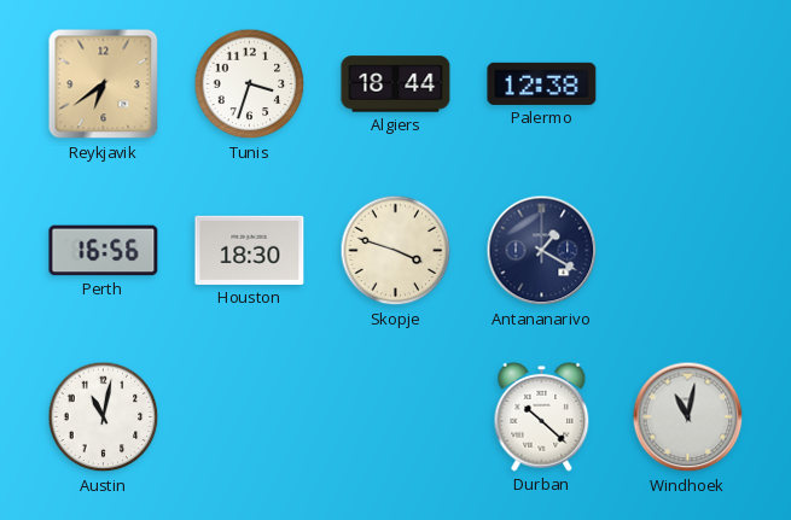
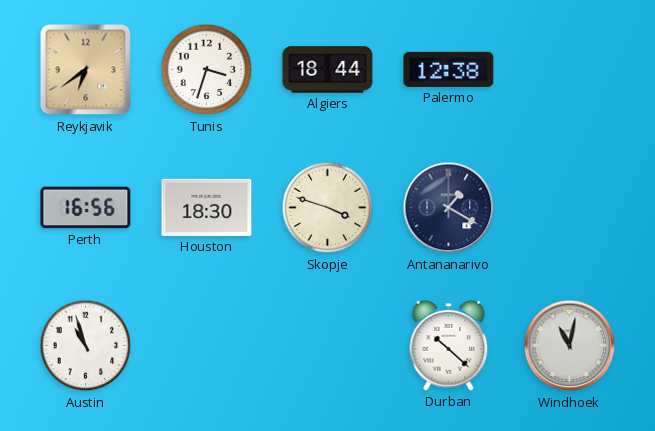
Austin: 11:02 -> 10:57 (86, 346)
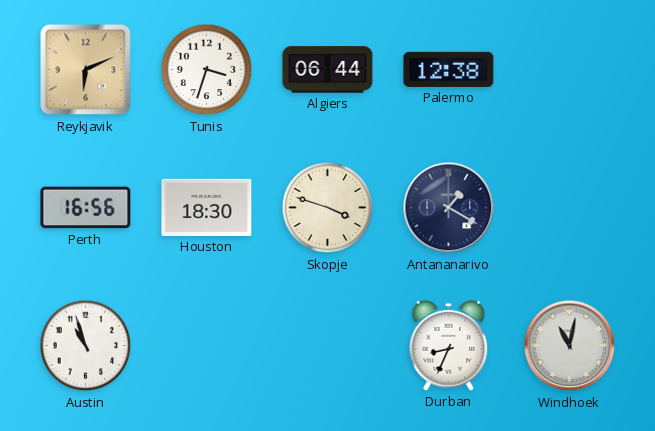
Reykjavik: 6:39 -> 6:11 (86, 70)
Algiers: 18:44 -> 06:44 (328, 70)
Durban: 10:22 -> 8:34 (449, 345)
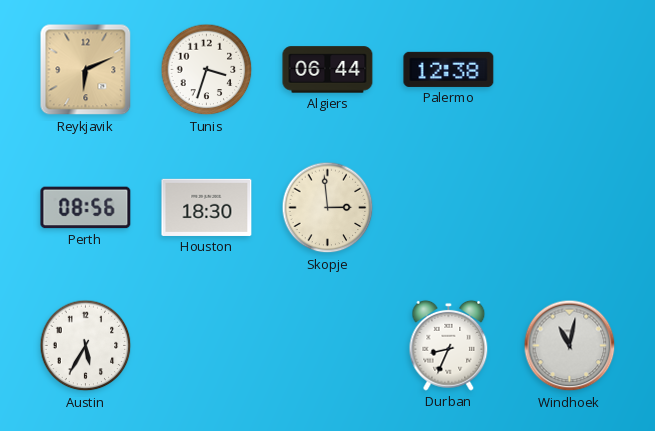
Perth: 16:56 -> 08:56 (86, 208)
Skopje: 3:48 -> 2:59 (328, 208)
Antananarivo: 1:20 -> none (449, 208)
Austin: 10:57 -> 5:35 (86, 346)
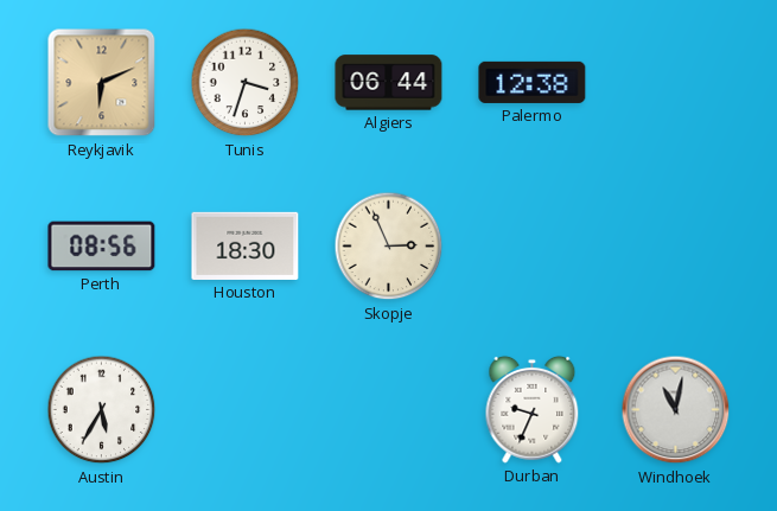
Skopje: 2:59 -> 2:56 (389, 247)
Durban: 8:34 -> 9:34 (533, 409)
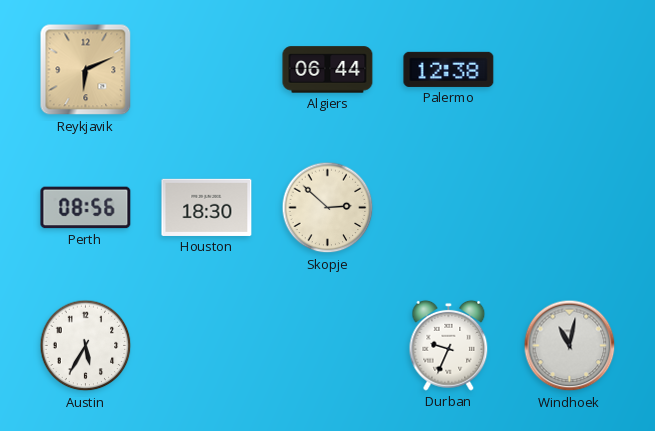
Tunis: 3:33 -> none (246, 83)
Skopje: 2:56 -> 2:52 (328, 208)
